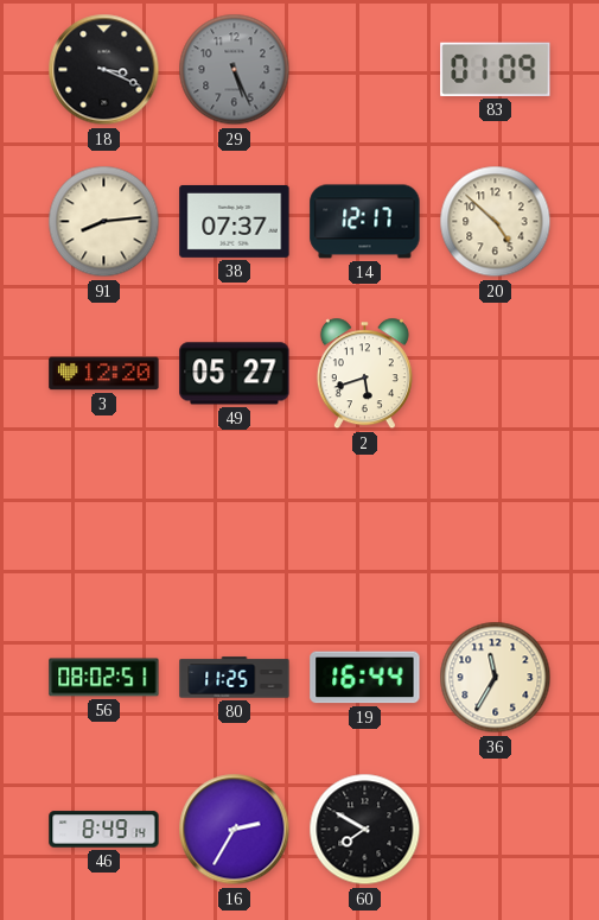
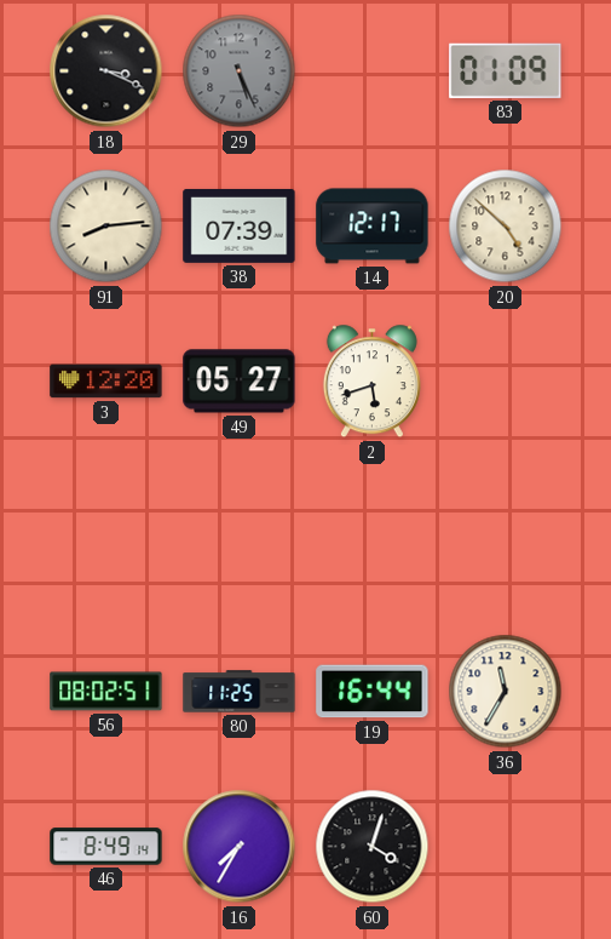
38: 07:37 -> 07:39 (240, 225)
16: 2:35 -> 7:35 (240, 847)
60: 7:50 -> 4:03 (373, 847)
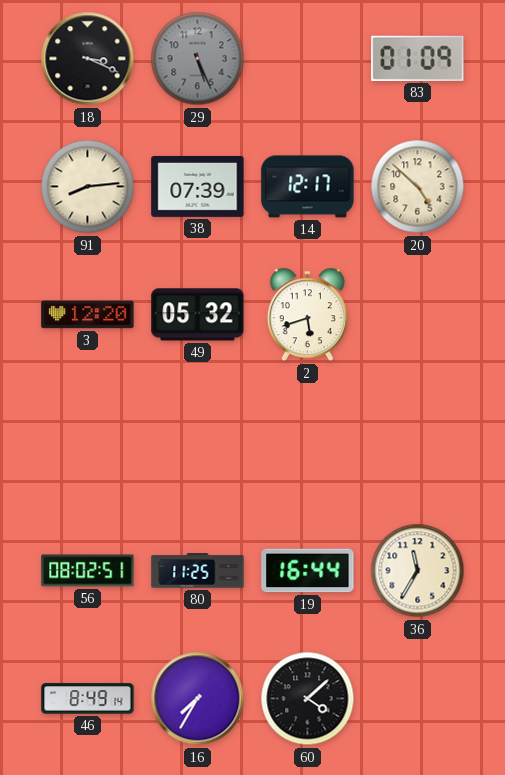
49: 05:27 -> 05:32 (198, 315)
60: 4:03 -> 4:08 (308, 699)
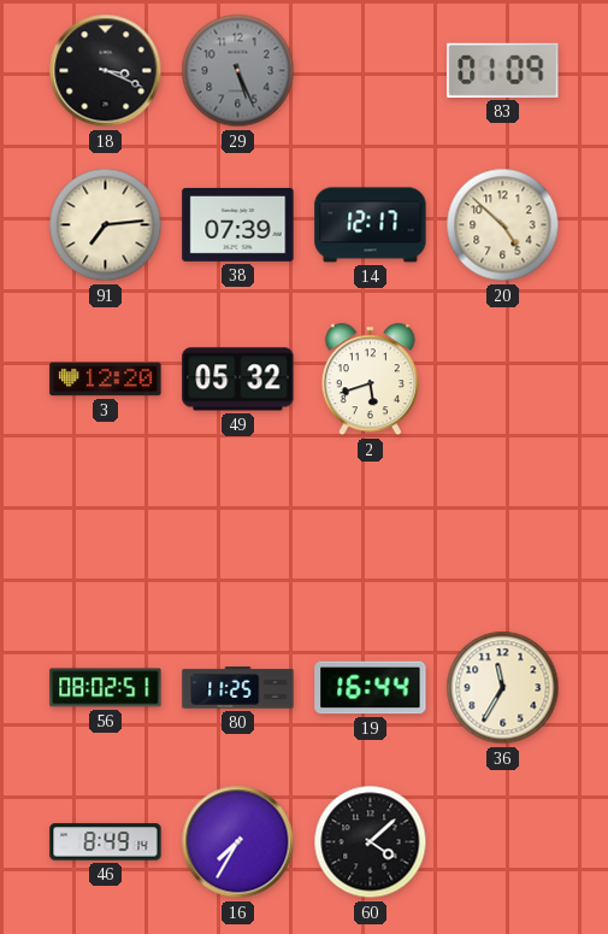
91: 8:14 -> 7:14 (106, 225)
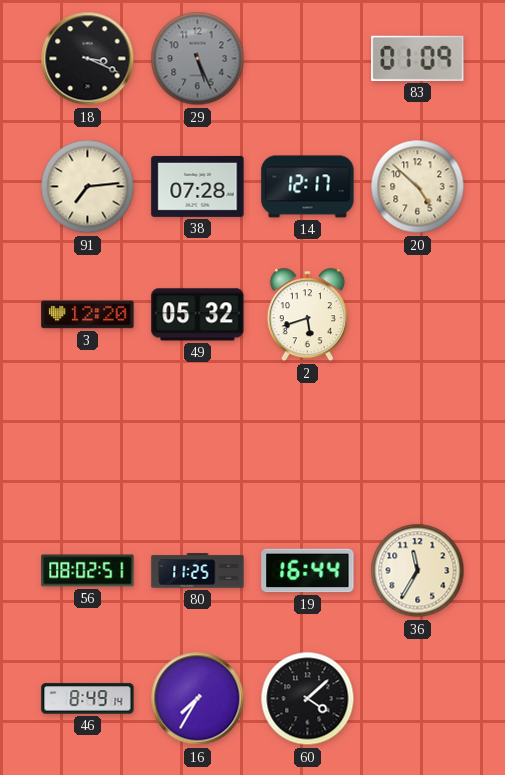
38: 07:39 -> 07:28 (198, 186)
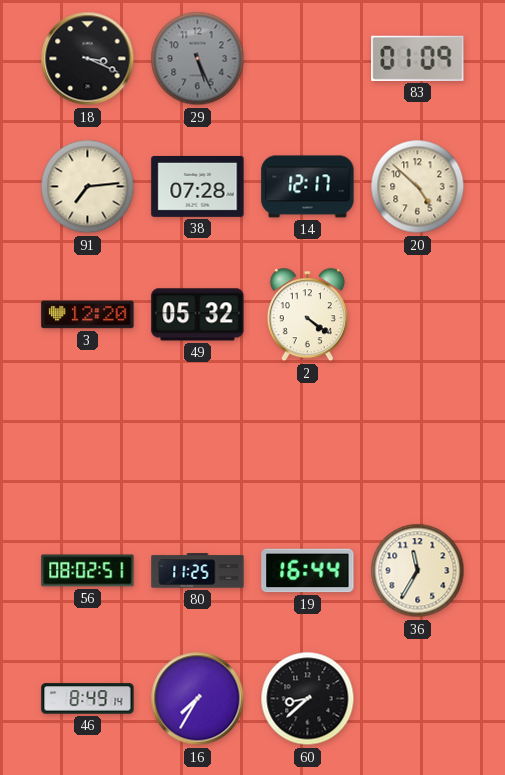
2: 5:42 -> 4:21 (307, 315)
60: 4:08 -> 8:38 (308, 699)
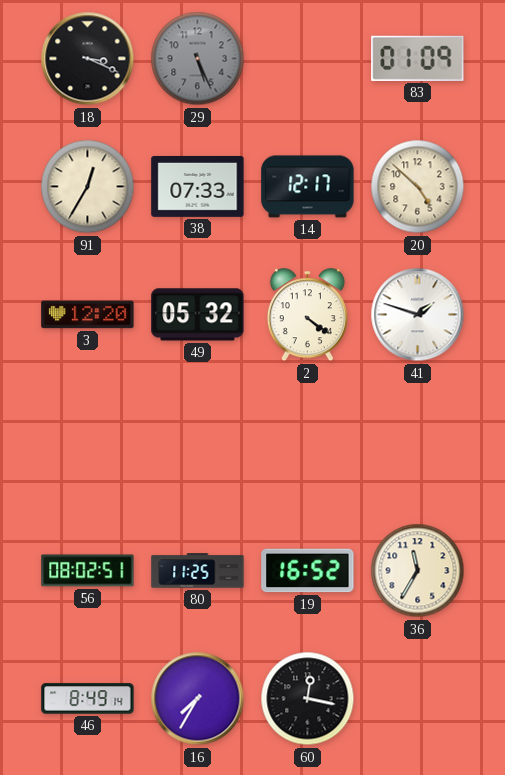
91: 7:14 -> 12:35 (88, 187)
38: 07:28 -> 07:33 (198, 186)
41: none -> 1:48 (418, 315)
19: 16:44 -> 16:52 (308, 571)
60: 8:38 -> 12:17 (308, 699)
